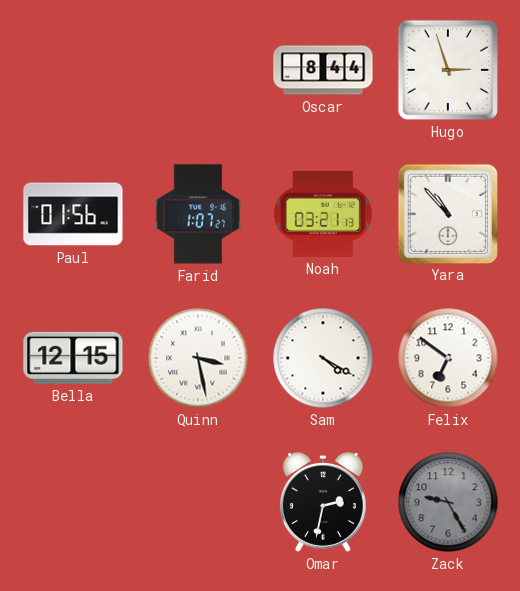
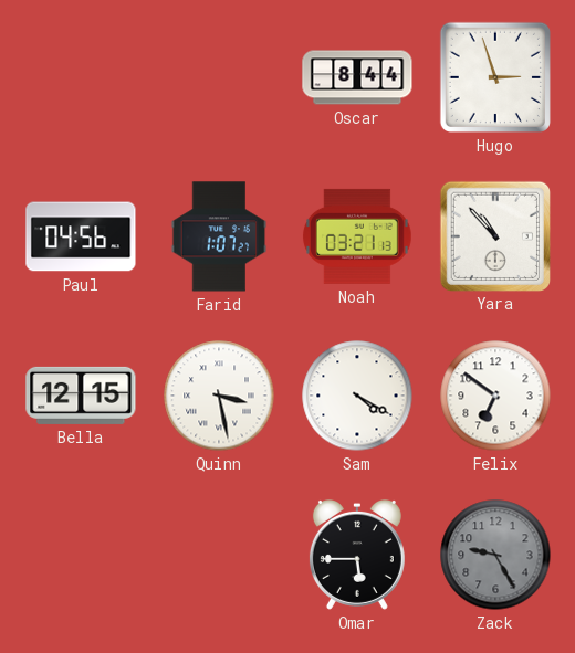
Paul: 01:56 -> 04:56 (81, 236)
Omar: 2:32 -> 5:45 (357, 555)
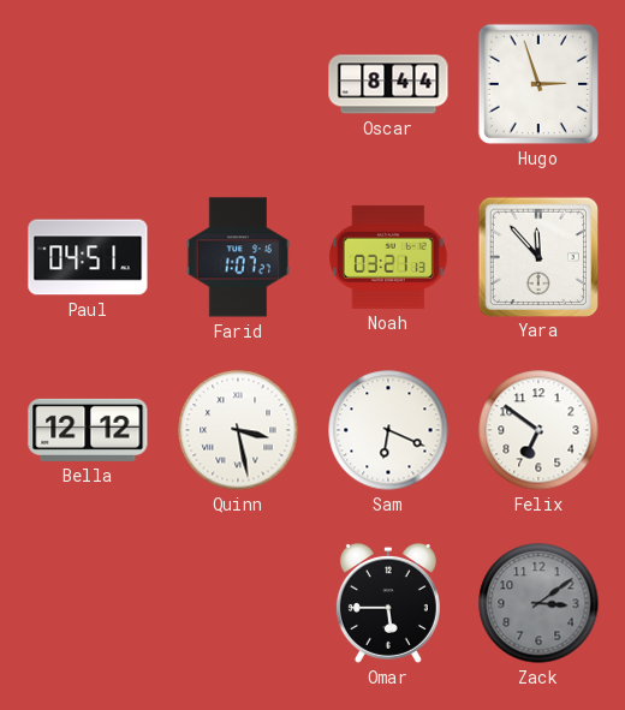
Paul: 04:56 -> 04:51 (88, 257)
Yara: 10:53 -> 11:53 (537, 256)
Bella: 12:15 -> 12:12 (88, 430)
Sam: 4:20 -> 6:19 (388, 430)
Zack: 9:25 -> 3:09 (538, 603)
